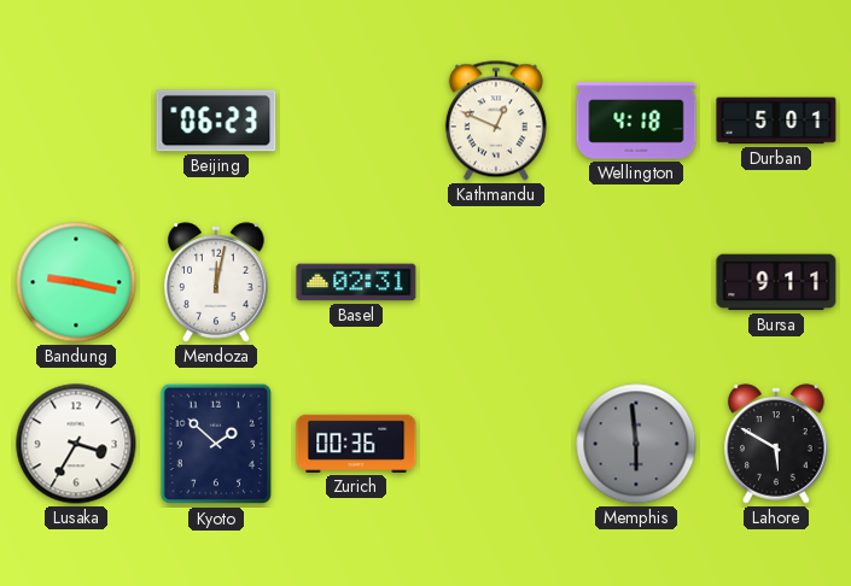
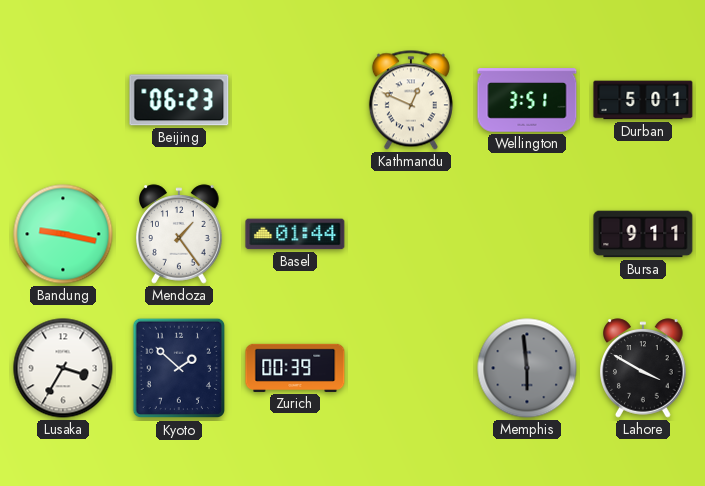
Wellington: 4:18 -> 3:51 (527, 100)
Mendoza: 12:02 -> 1:24 (179, 234)
Basel: 02:31 -> 01:44 (295, 234)
Zurich: 00:36 -> 00:39 (295, 368)
Lahore: 5:50 -> 3:50 (643, 368)
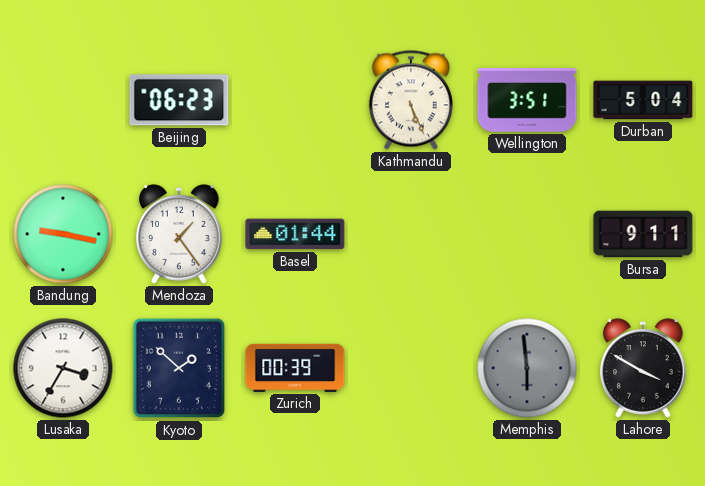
Kathmandu: 12:49 -> 5:26 (411, 100)
Durban: 5:01 -> 5:04 (643, 100)
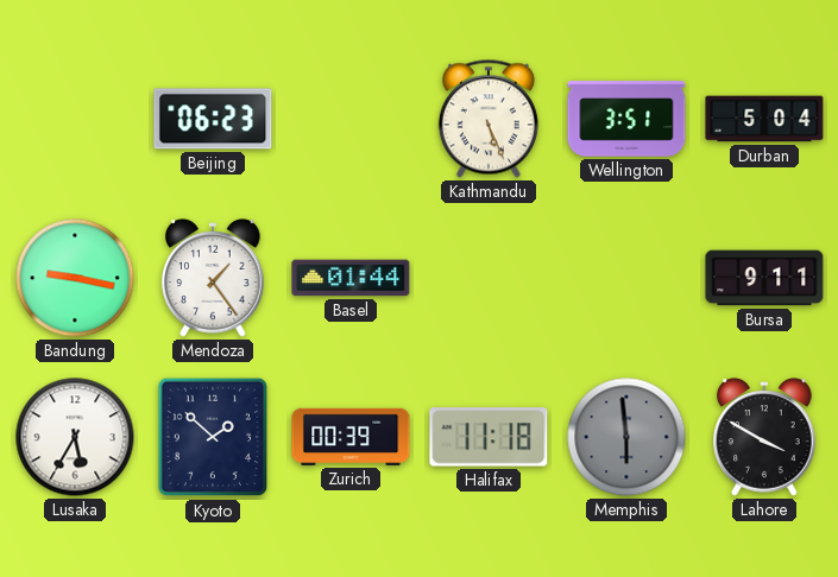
Lusaka: 3:35 -> 5:35 (75, 437)
Halifax: none -> 11:18 (489, 437)
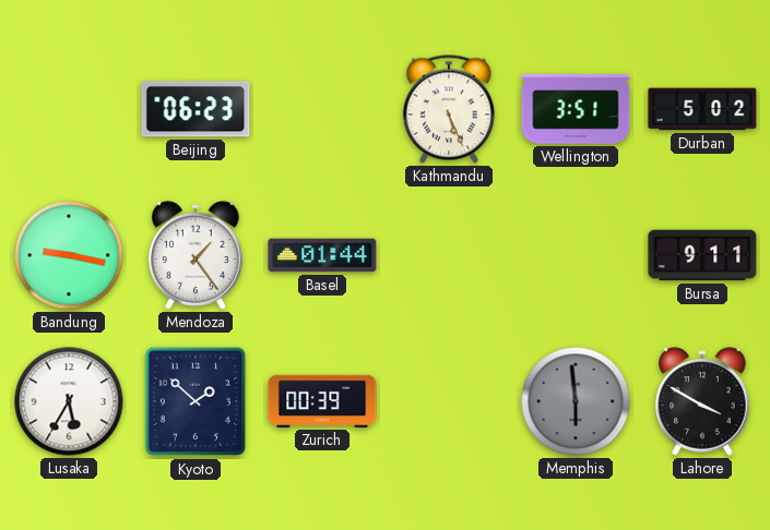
Durban: 5:04 -> 5:02 (702, 109)
Halifax: 11:18 -> none (489, 437)
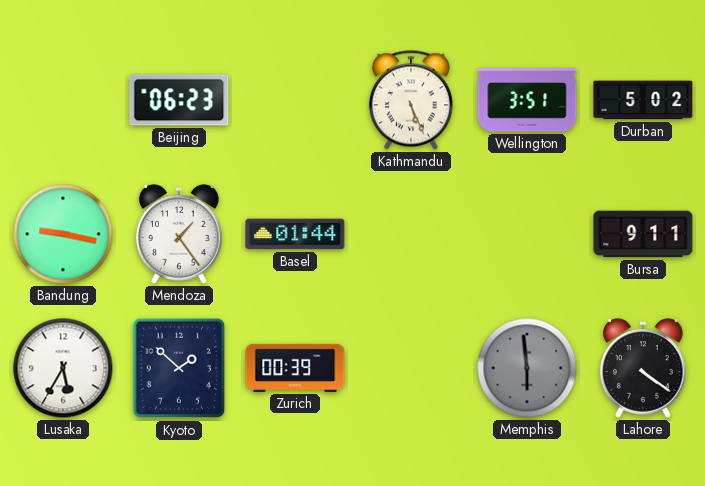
Lahore: 3:50 -> 4:21 (643, 368)
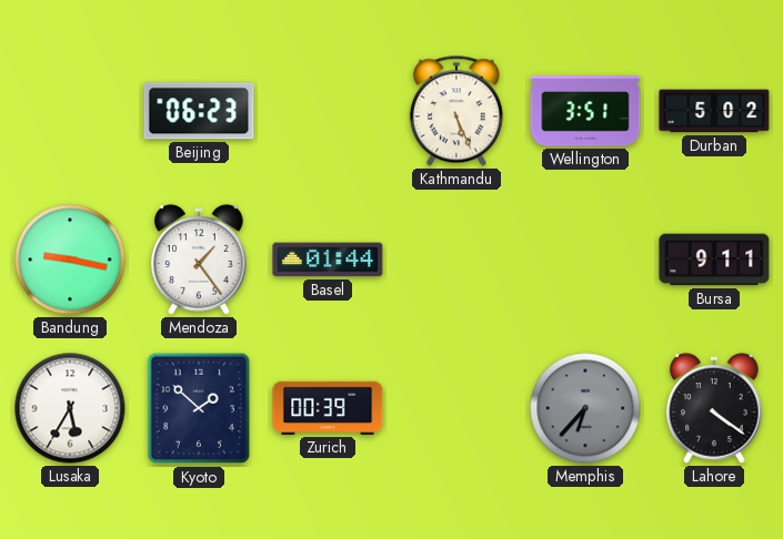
Memphis: 5:59 -> 6:37 (585, 408)
